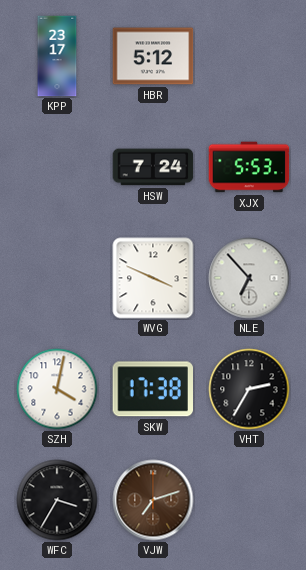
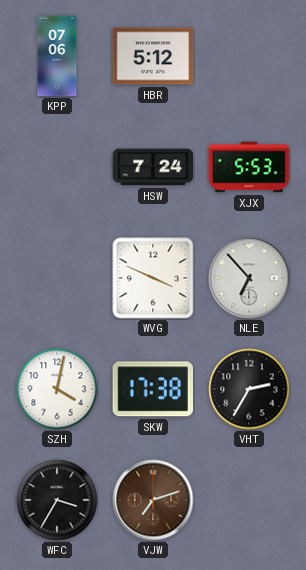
KPP: 23:17 -> 07:06 (57, 56)
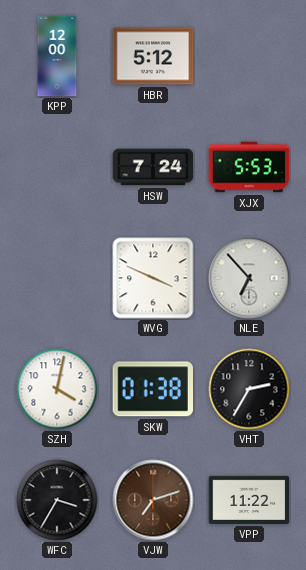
KPP: 07:06 -> 12:00 (57, 56)
SKW: 17:38 -> 01:38 (152, 389)
VPP: none -> 11:22 (249, 500)
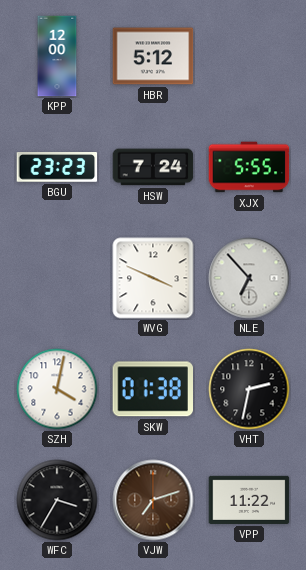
BGU: none -> 23:23 (57, 168)
XJX: 5:53 -> 5:55 (249, 167)
VHT: 2:35 -> 2:32 (249, 389)
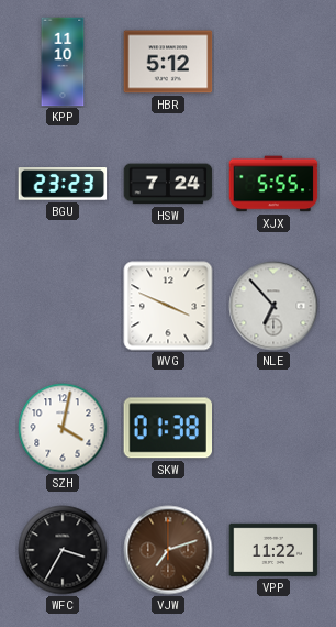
KPP: 12:00 -> 11:10 (63, 62)
VHT: 2:32 -> none (249, 389)
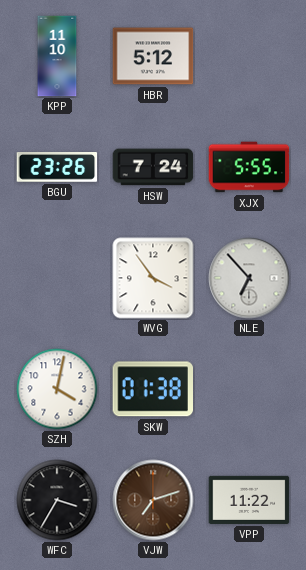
BGU: 23:23 -> 23:26 (57, 168)
WVG: 3:49 -> 3:54 (153, 278)
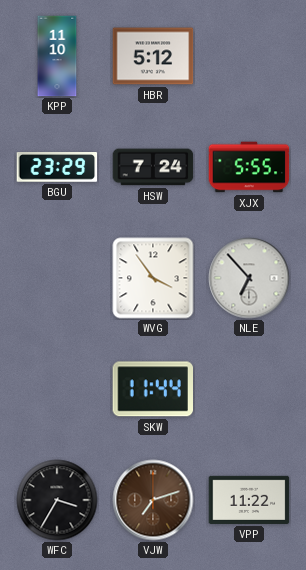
BGU: 23:26 -> 23:29 (57, 168)
SZH: 4:02 -> none (57, 389)
SKW: 01:38 -> 11:44 (152, 389)
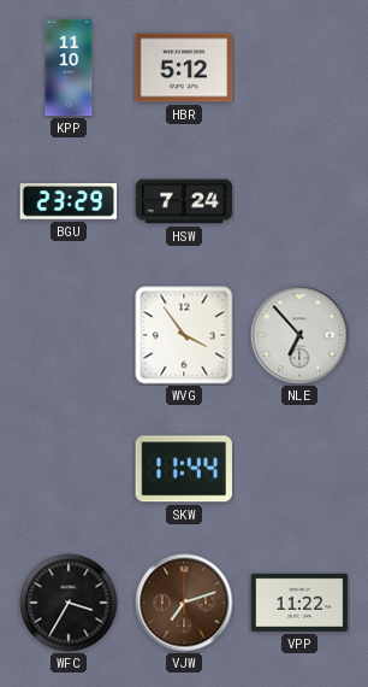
XJX: 5:55 -> none (249, 167)
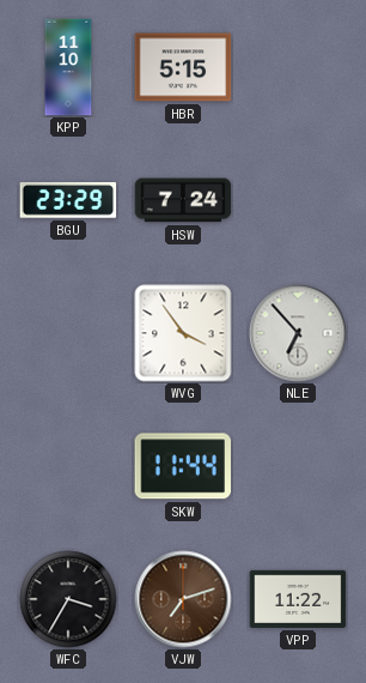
HBR: 5:12 -> 5:15 (183, 67)
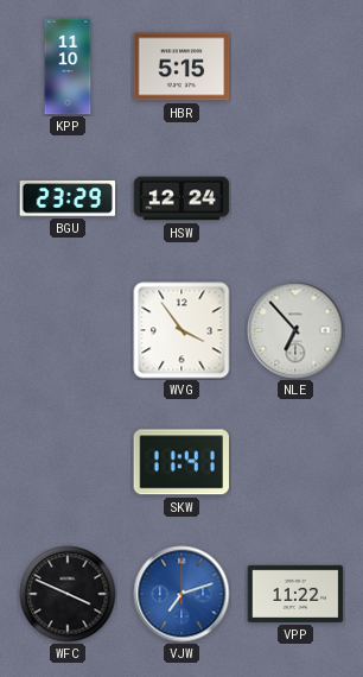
HSW: 7:24 -> 12:24 (181, 198)
SKW: 11:44 -> 11:41 (180, 462)
WFC: 3:35 -> 3:49 (68, 594)
VJW dial: brown -> blue (181, 594)
